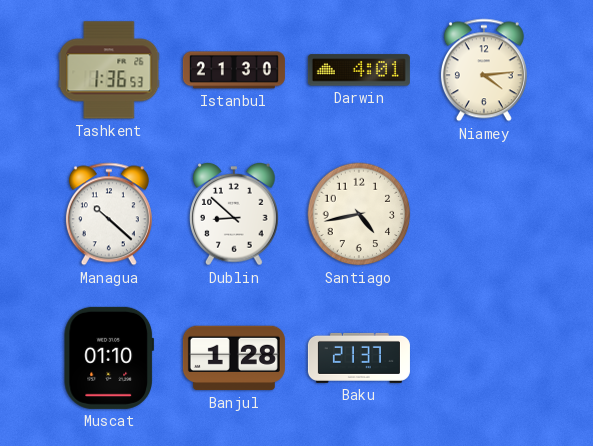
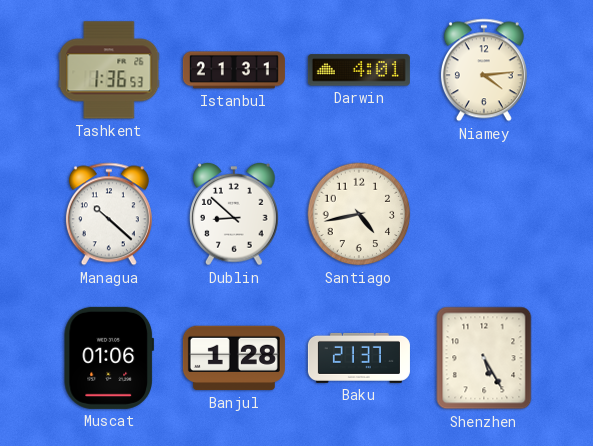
Istanbul: 21:30 -> 21:31 (234, 70)
Muscat: 01:10 -> 01:06 (109, 358)
Shenzhen: none -> 5:25 (484, 358)
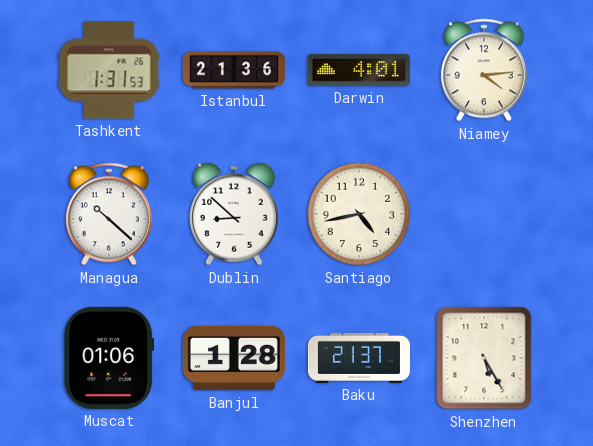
Tashkent: 1:36 -> 1:31 (109, 70)
Istanbul: 21:31 -> 21:36 (234, 70)
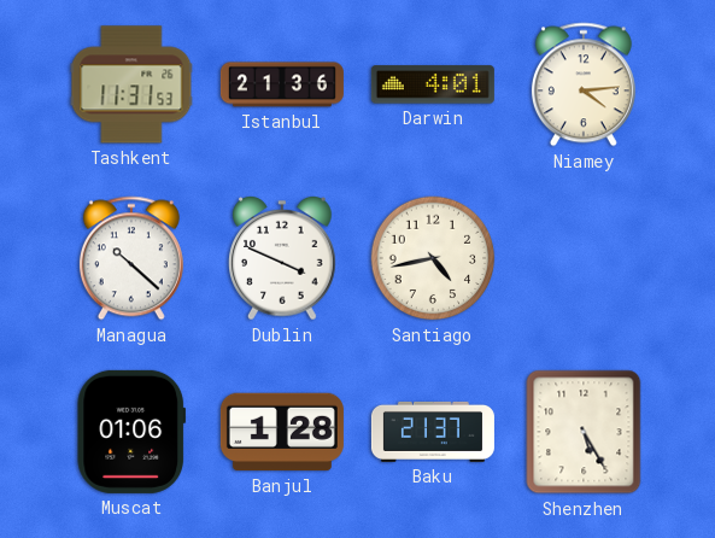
Tashkent: 1:31 -> 11:31 (131, 84)
Dublin: 8:52 -> 3:49 (283, 258)
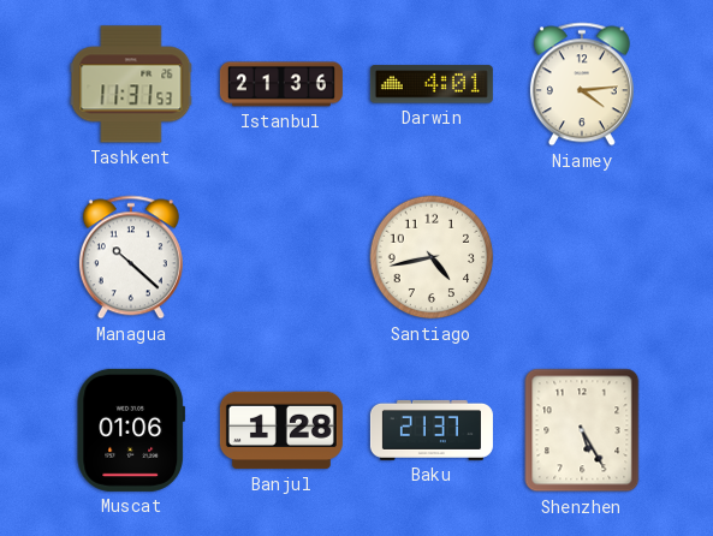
Dublin: 3:49 -> none (283, 258)
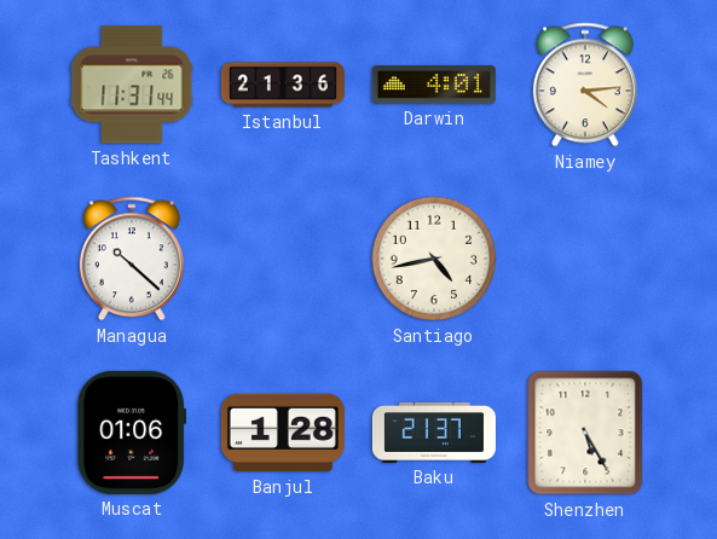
Tashkent: 11:31:53 -> 11:31:44 (132, 85)
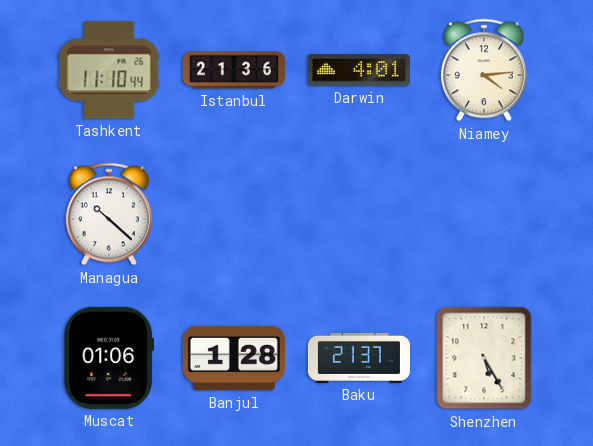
Tashkent: 11:31 -> 11:10 (109, 70)
Santiago: 4:43 -> none (434, 259)
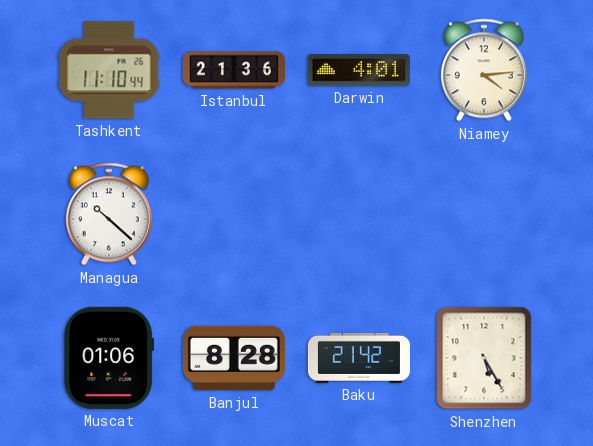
Banjul: 1:28 -> 8:28 (234, 358)
Baku: 21:37 -> 21:42 (359, 358)
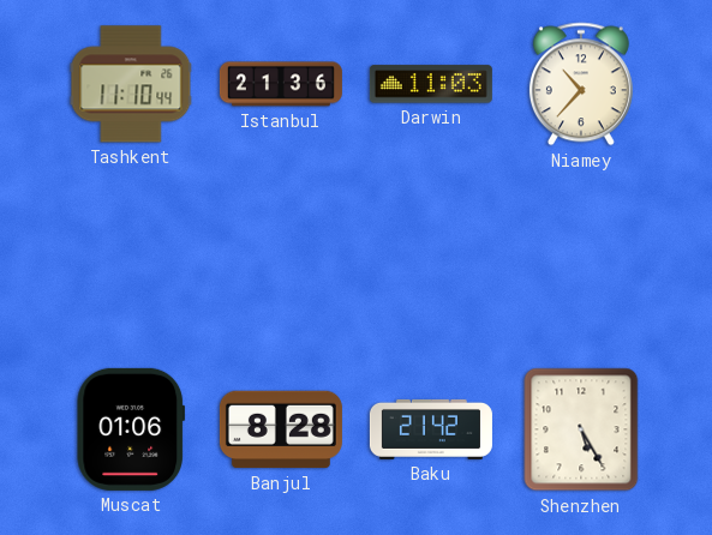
Darwin: 4:01 -> 11:03 (431, 84)
Niamey: 4:14 -> 10:37 (581, 84)
Managua: 10:22 -> none (109, 214)
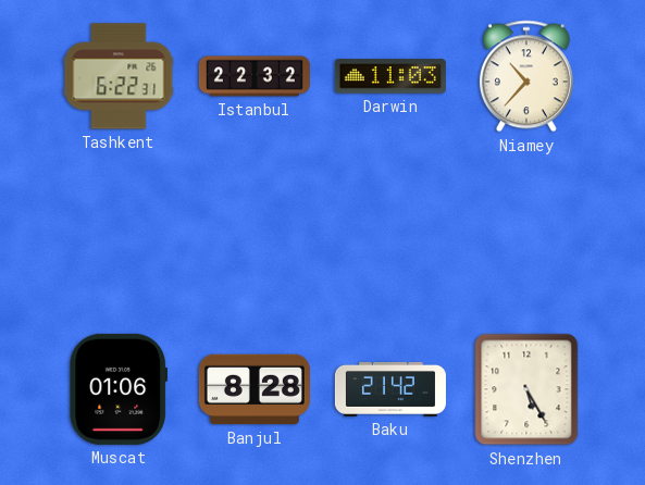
Tashkent: 11:10 -> 6:22 (119, 76)
Istanbul: 21:36 -> 22:32 (255, 76)
